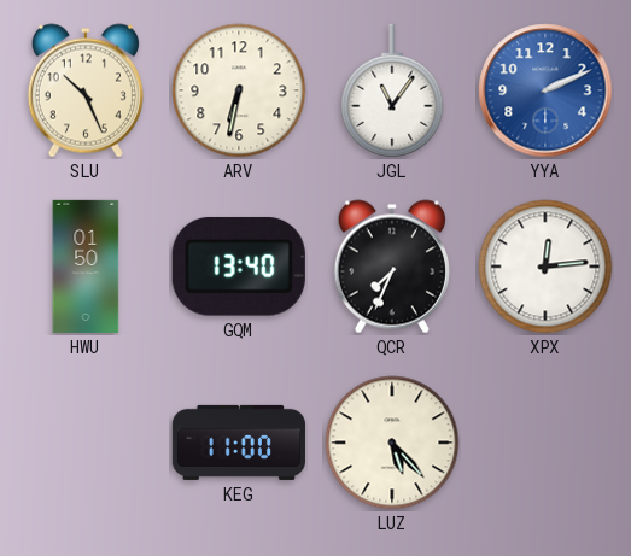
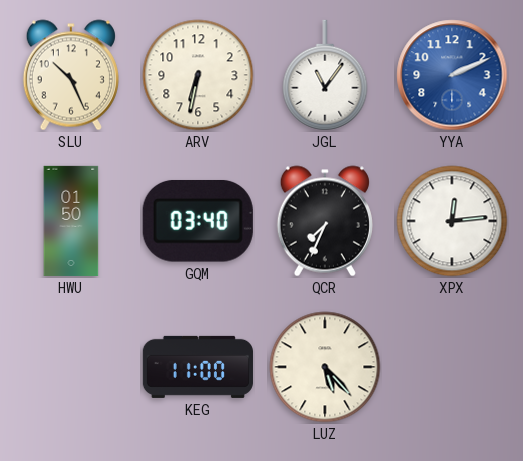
GQM: 13:40 -> 03:40 (198, 221)
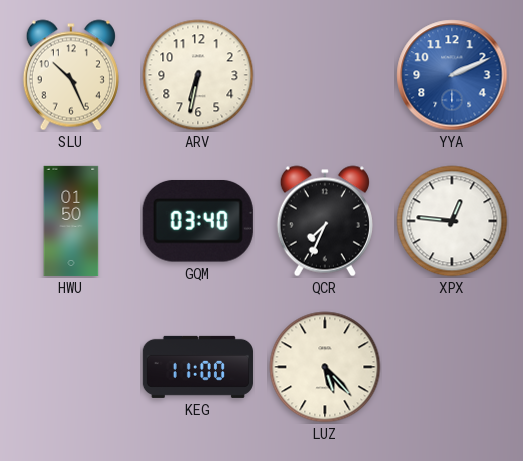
JGL: 11:06 -> none (325, 75)
XPX: 12:14 -> 12:46 (452, 221)
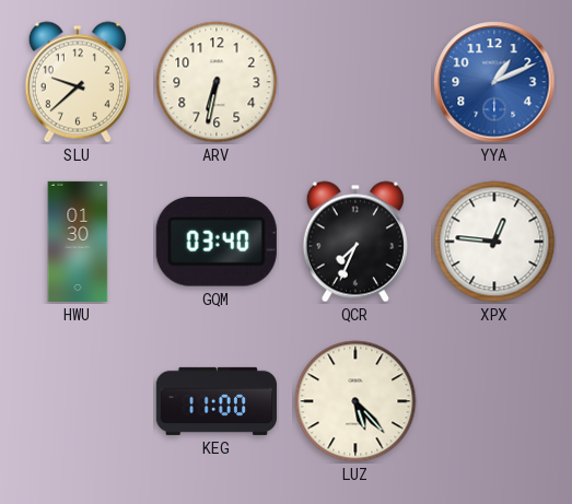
SLU: 10:26 -> 9:38 (78, 82)
YYA: 2:11 -> 1:11 (494, 82)
HWU: 01:50 -> 01:30 (78, 242)
